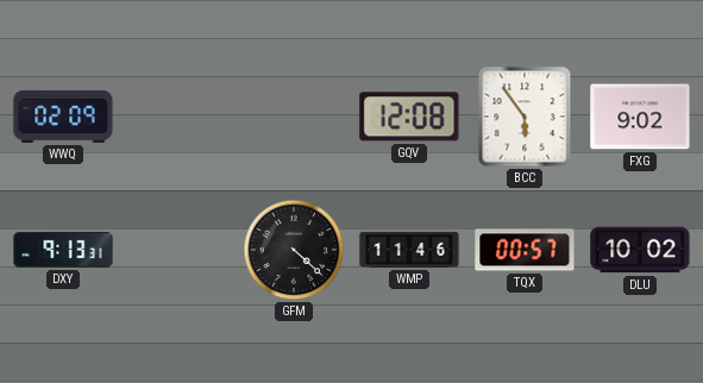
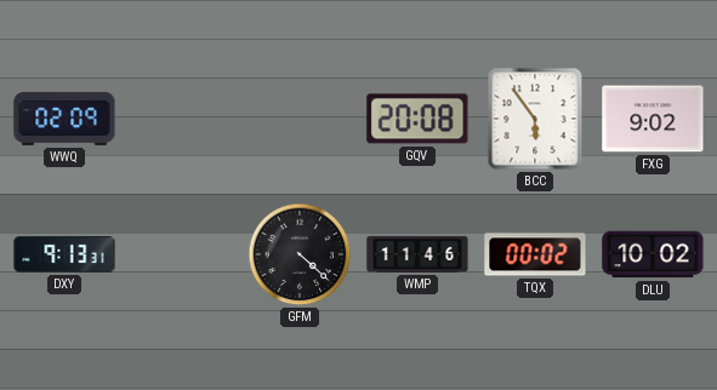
GQV: 12:08 -> 20:08 (417, 119)
TQX: 00:57 -> 00:02 (535, 254)
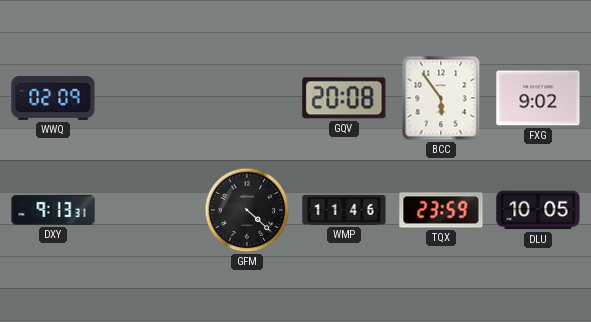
TQX: 00:02 -> 23:59 (441, 210)
DLU: 10:02 -> 10:05 (538, 210)
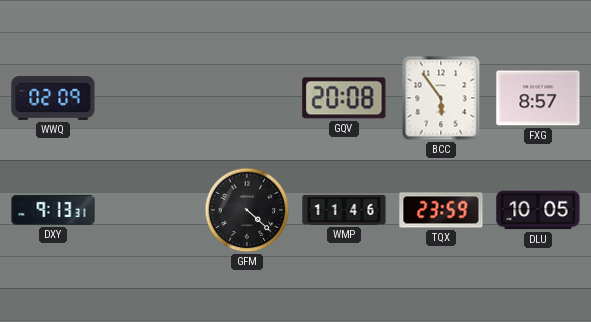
FXG: 9:02 -> 8:57 (538, 98)
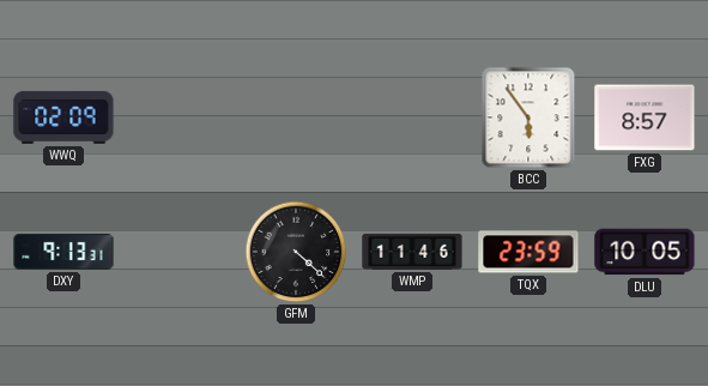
GQV: 20:08 -> none (344, 98)
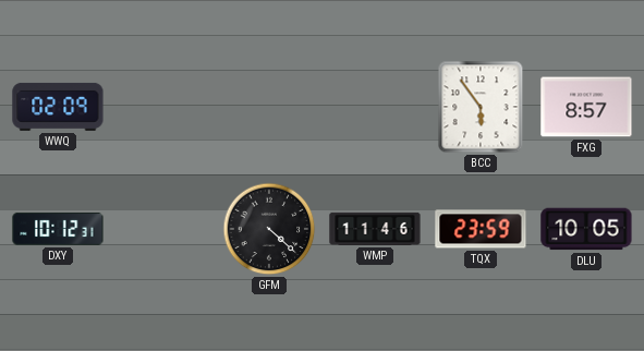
DXY: 9:13 -> 10:12 (58, 229)
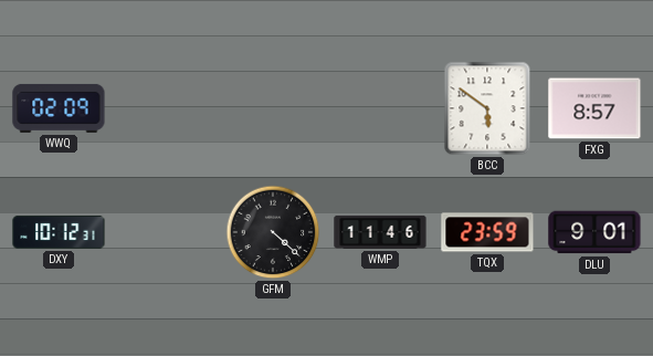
BCC: 5:54 -> 5:51 (487, 108)
DLU: 10:05 -> 9:01 (594, 232)
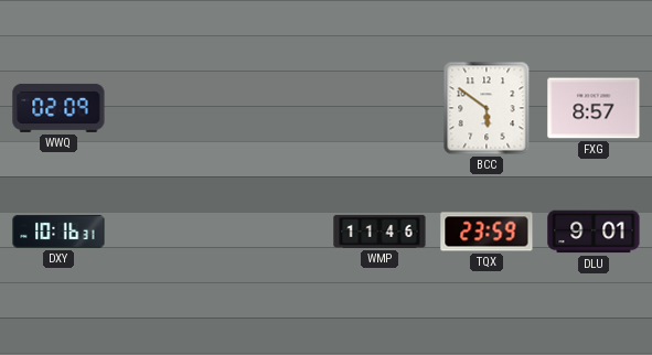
DXY: 10:12 -> 10:16 (58, 232)
GFM: 4:22 -> none (273, 232)
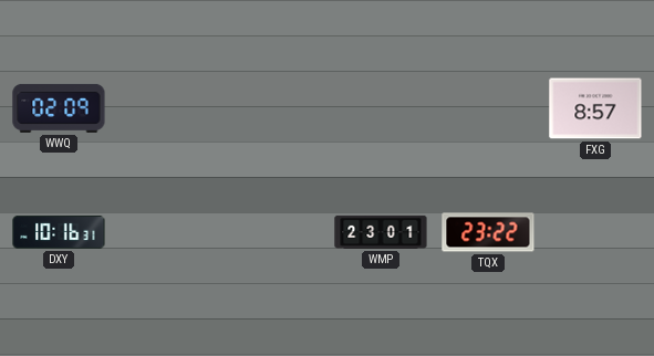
BCC: 5:51 -> none (487, 108)
WMP: 11:46 -> 23:01 (381, 232)
TQX: 23:59 -> 23:22 (488, 232)
DLU: 9:01 -> none (594, 232)
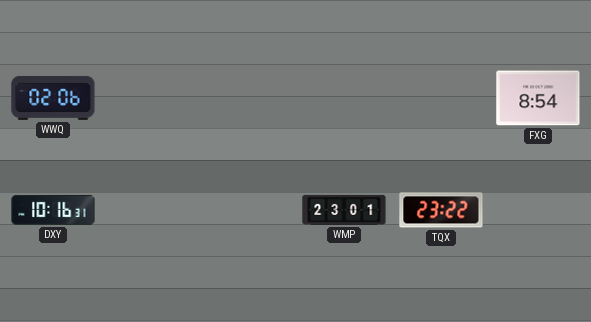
WWQ: 02:09 -> 02:06 (53, 98)
FXG: 8:57 -> 8:54 (538, 98)
